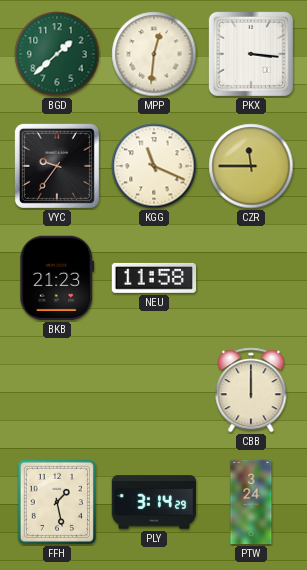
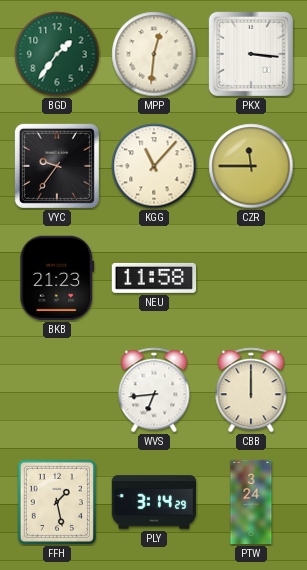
BGD: 1:38 -> 1:36 (57, 54)
KGG: 11:19 -> 11:07 (154, 166)
WVS: none -> 6:44 (154, 390)
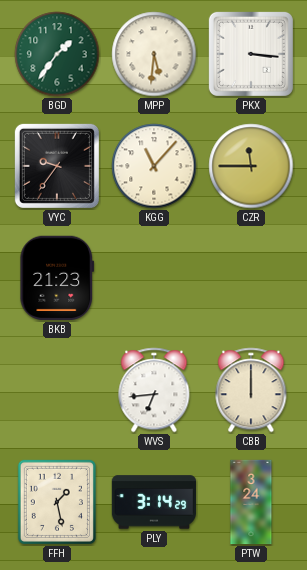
MPP: 12:31 -> 5:31 (154, 54)
NEU: 11:58 -> none (153, 278)
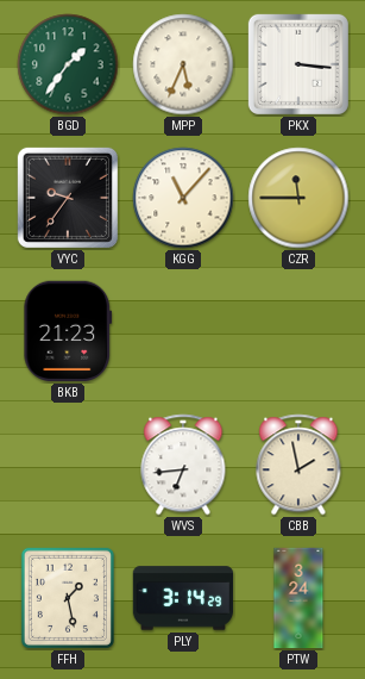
MPP: 5:31 -> 5:34 (183, 64)
CBB: 12:00 -> 1:58 (298, 465)
